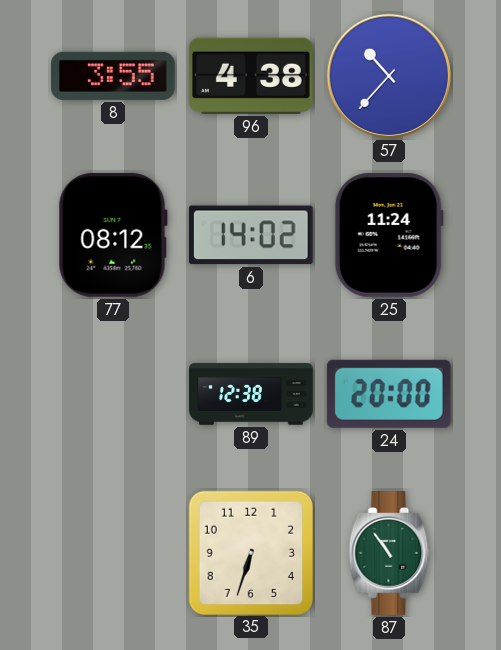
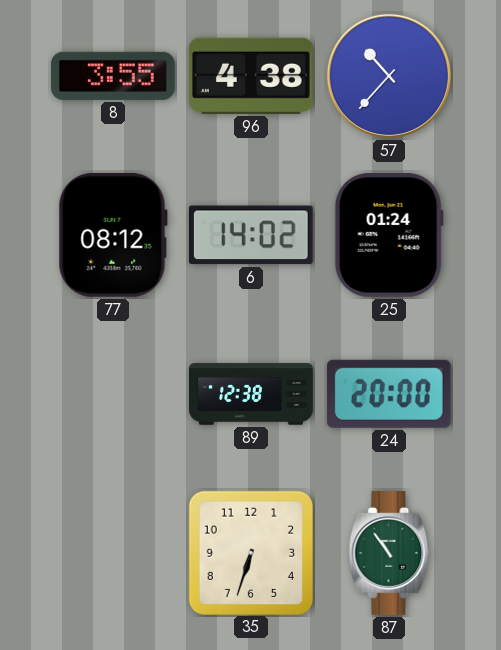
25: 11:24 -> 01:24 (389, 235)
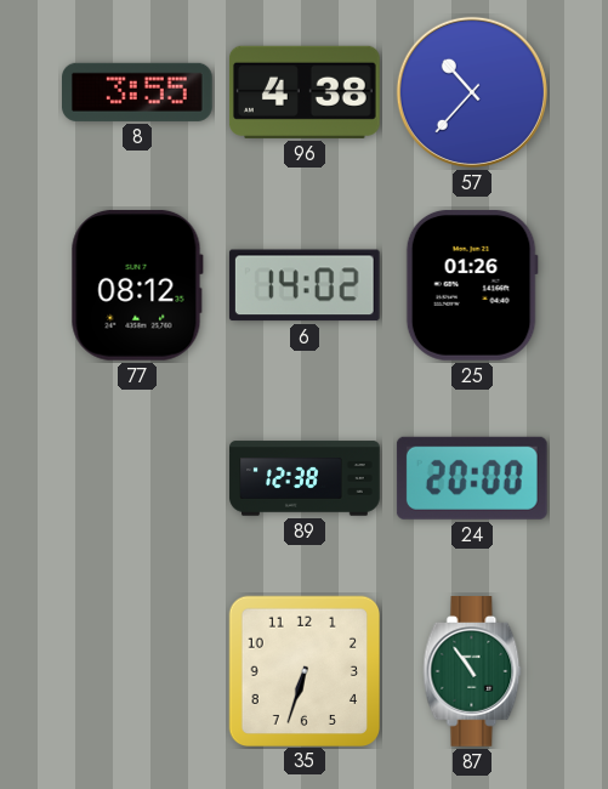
25: 01:24 -> 01:26 (472, 285)
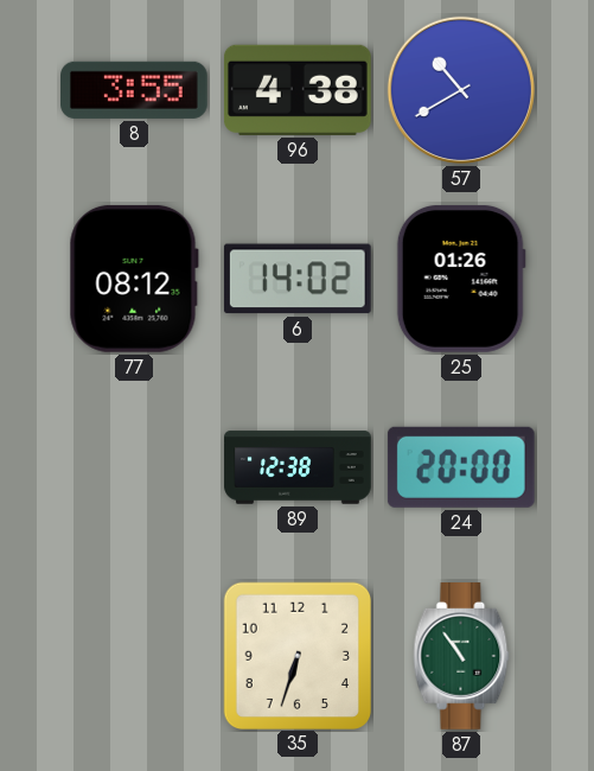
57: 10:37 -> 10:40 (461, 90)
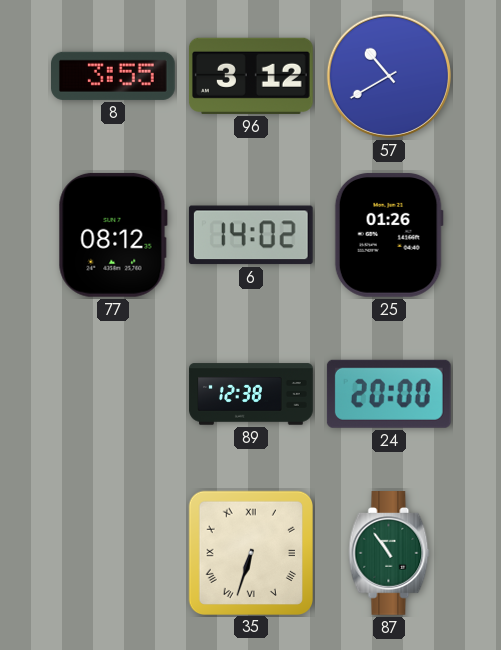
96: 4:38 -> 3:12 (251, 76)
35 numerals: Arabic -> Roman (250, 552)
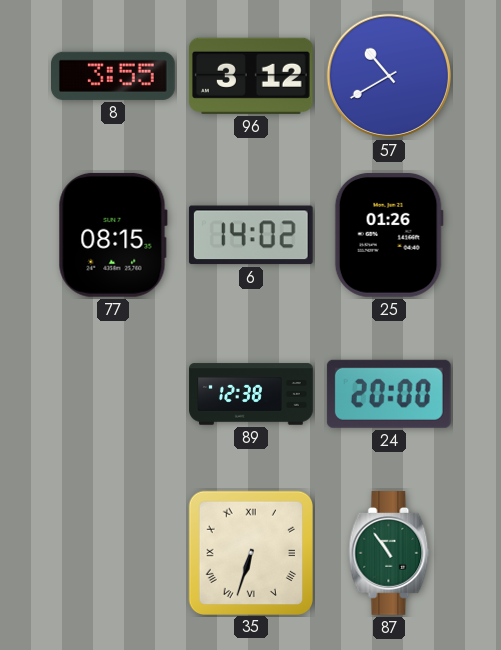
77: 08:12 -> 08:15 (113, 235)
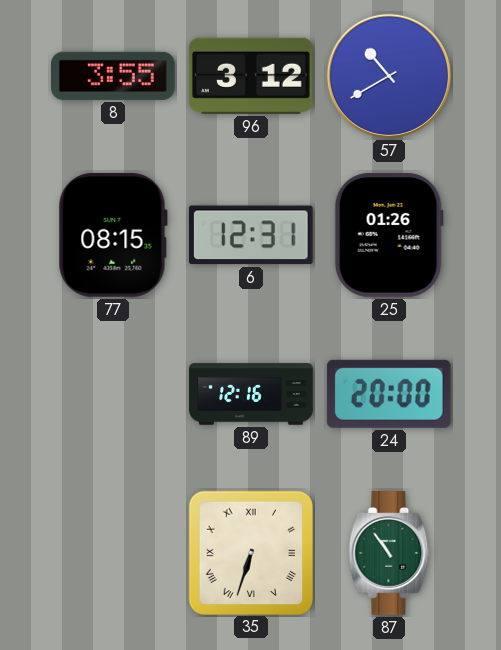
6: 14:02 -> 12:31 (251, 235)
89: 12:38 -> 12:16 (251, 394)
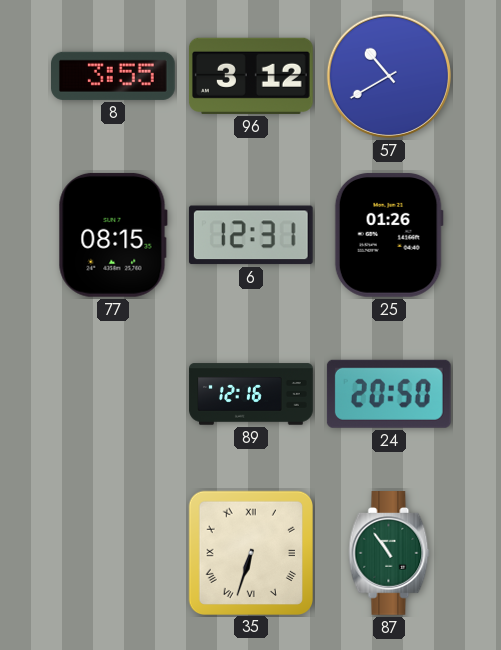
24: 20:00 -> 20:50 (389, 394)
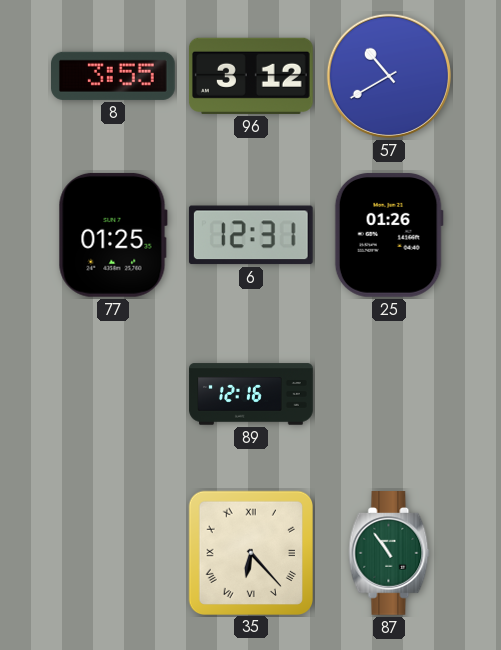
77: 08:15 -> 01:25 (113, 235)
24: 20:50 -> none (389, 394)
35: 6:33 -> 6:23 (250, 552)
